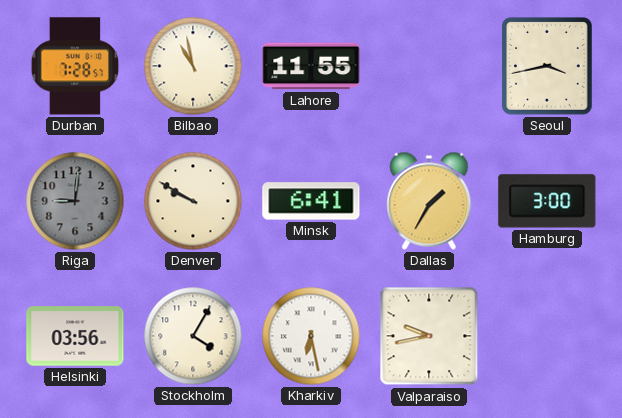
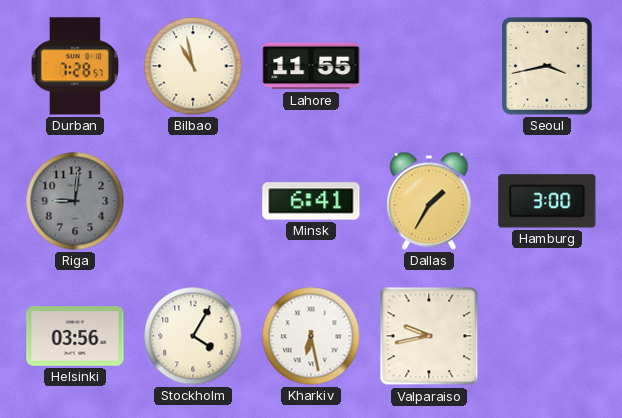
Denver: 9:50 -> none (193, 201)
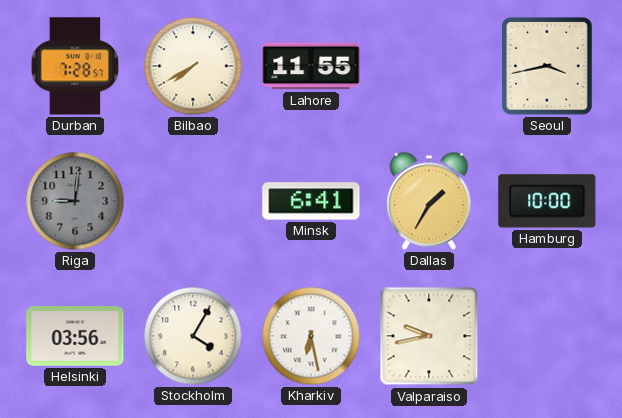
Bilbao: 10:58 -> 7:40 (193, 66)
Hamburg: 3:00 -> 10:00 (547, 201)
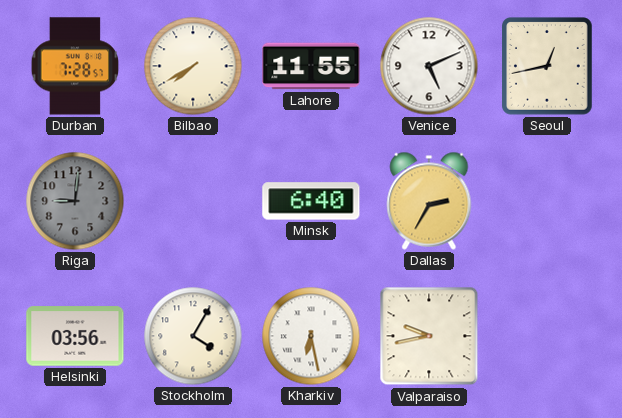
Venice: none -> 5:11 (429, 66)
Seoul: 3:43 -> 12:43 (548, 66)
Minsk: 6:41 -> 6:40 (311, 201)
Dallas: 1:35 -> 2:35 (429, 201)
Hamburg: 10:00 -> none (547, 201)
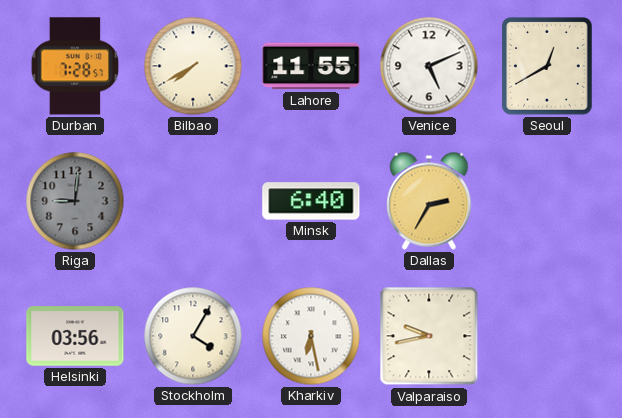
Seoul: 12:43 -> 12:40 (548, 66)
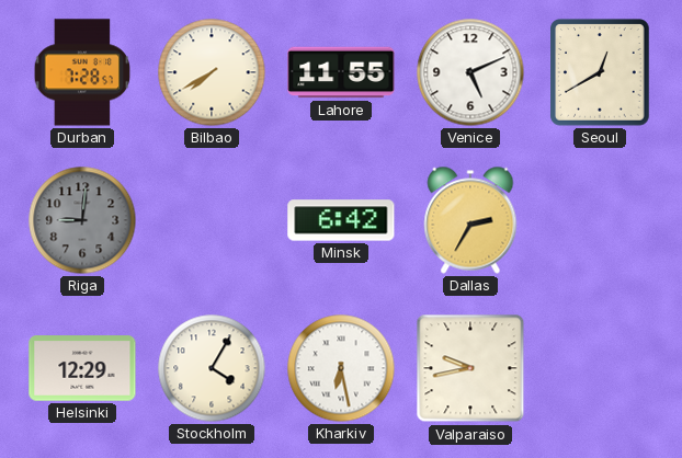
Minsk: 6:40 -> 6:42 (341, 220)
Helsinki: 03:56 -> 12:29 (82, 368)
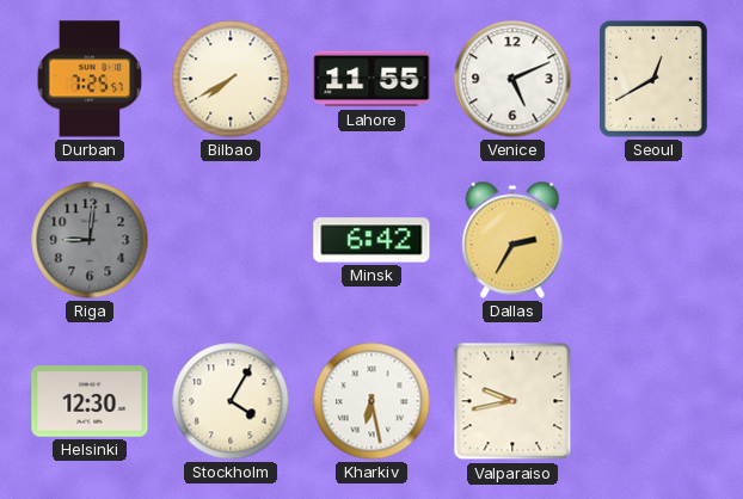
Durban: 7:28 -> 7:25 (90, 79)
Helsinki: 12:29 -> 12:30 (90, 401)
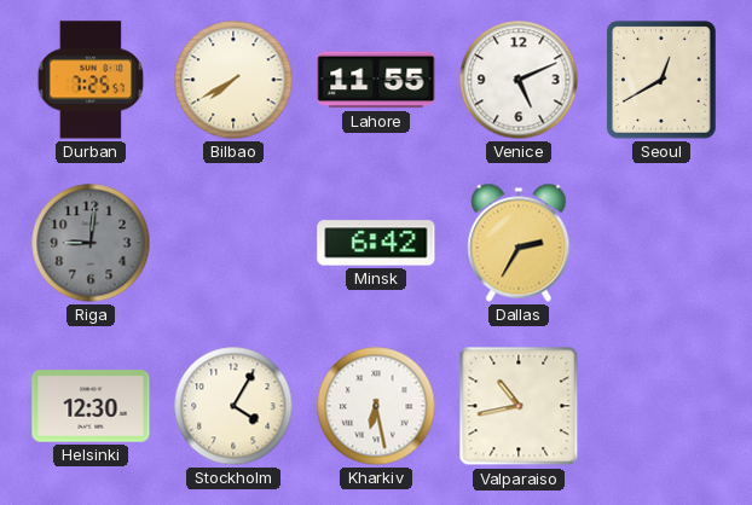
Valparaiso: 9:43 -> 10:43 (519, 406)
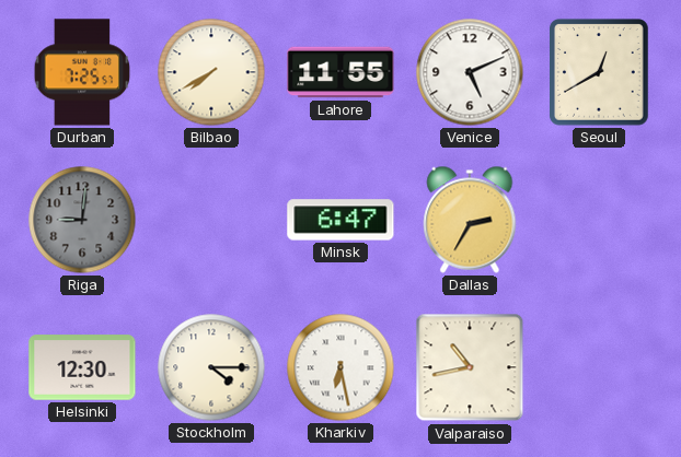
Minsk: 6:42 -> 6:47 (340, 220)
Stockholm: 4:05 -> 4:15 (211, 367)
